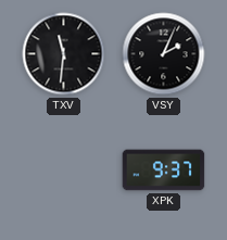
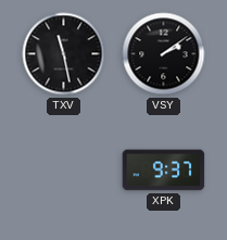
TXV: 11:31 -> 11:28 (64, 54)
VSY: 2:04 -> 2:09 (164, 54)
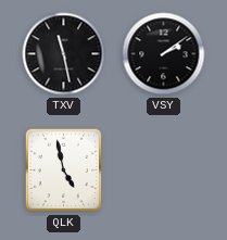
QLK: none -> 4:58 (64, 170)
XPK: 9:37 -> none (164, 170)
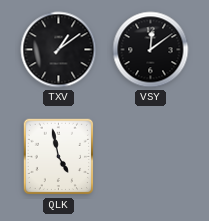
TXV: 11:28 -> 1:09 (59, 50)
VSY: 2:09 -> 12:09 (151, 50)
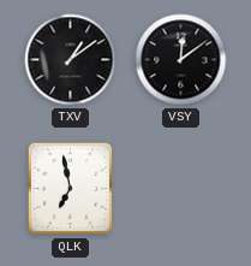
QLK: 4:58 -> 6:58 (71, 189)
